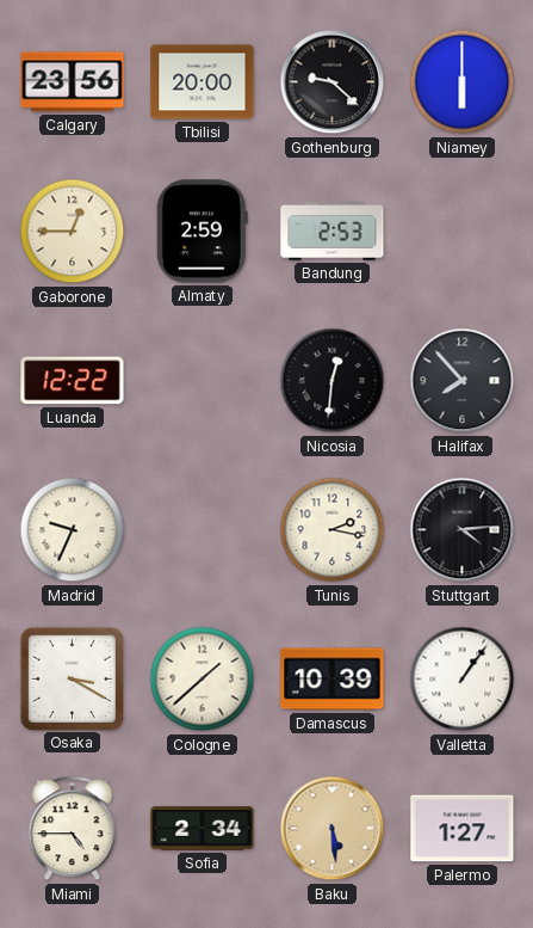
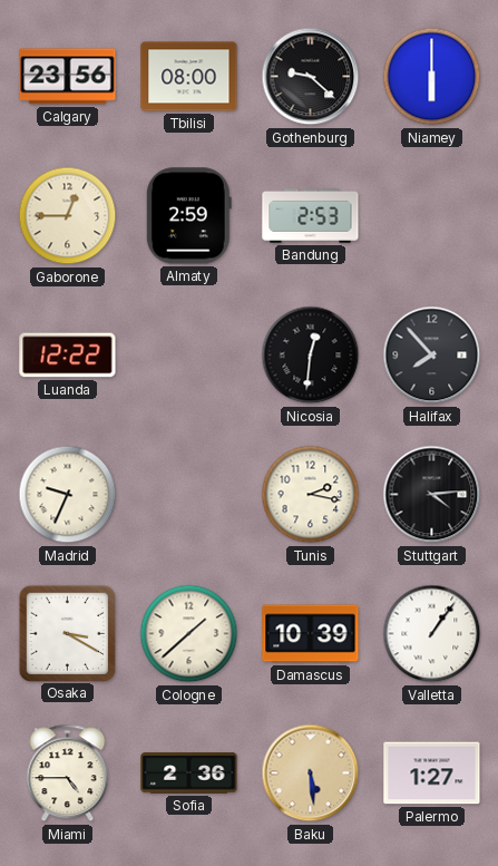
Tbilisi: 20:00 -> 08:00 (189, 77)
Sofia: 2:34 -> 2:36 (189, 773)
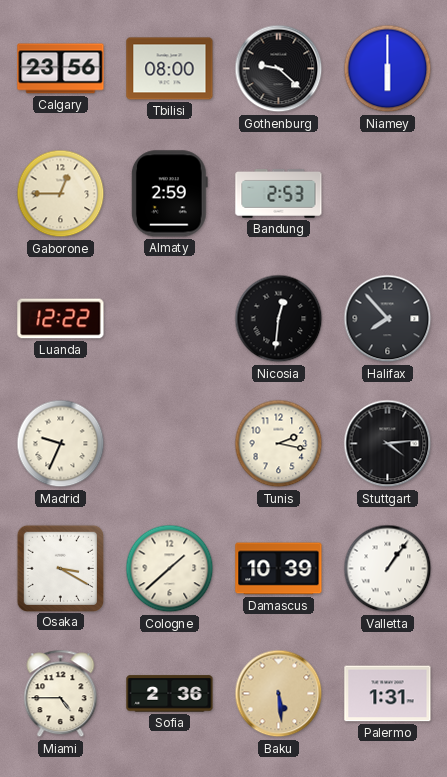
Palermo: 1:27 -> 1:31 (388, 694)
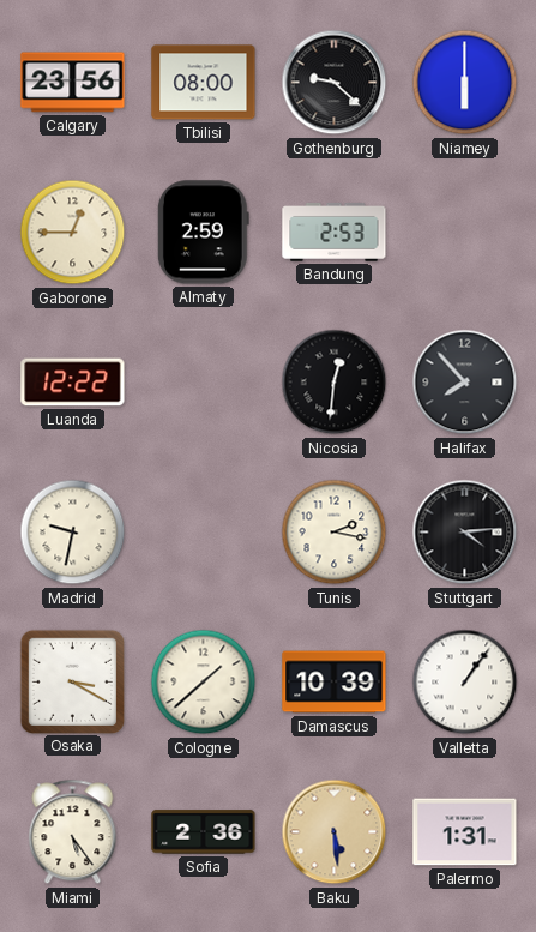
Madrid: 9:34 -> 9:32 (73, 533)
Miami: 4:45 -> 5:24 (73, 832)
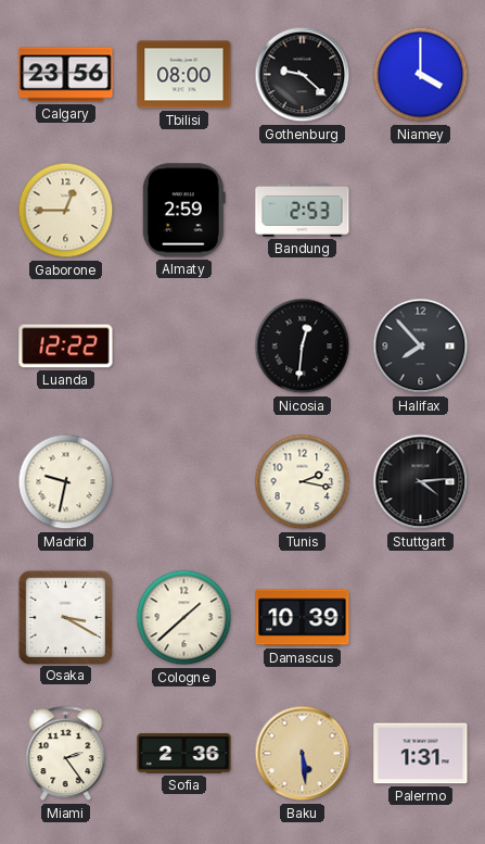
Niamey: 6:00 -> 4:00 (421, 75)
Valletta: 1:06 -> none (465, 683)
Miami: 5:24 -> 2:24 (66, 754)
